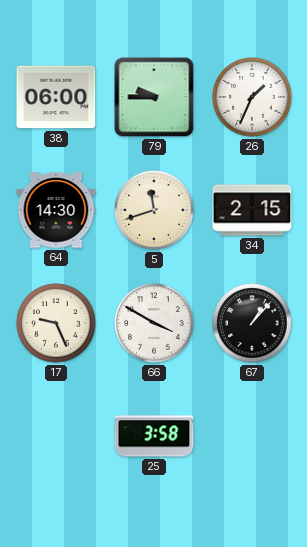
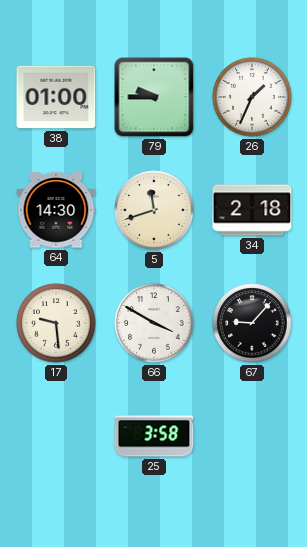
38: 06:00 -> 01:00 (56, 97)
34: 2:15 -> 2:18 (252, 210)
17: 9:26 -> 9:29 (56, 323)
67: 1:07 -> 9:07 (252, 323)
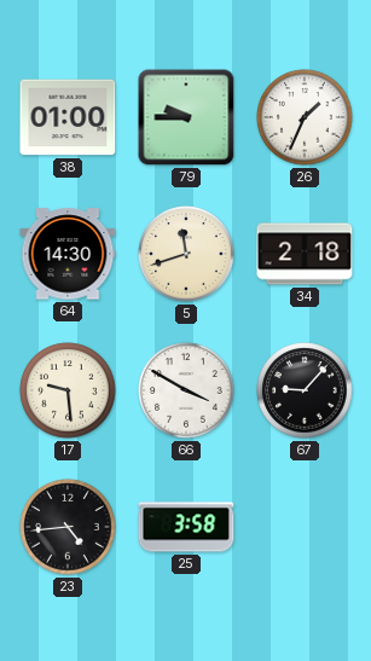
23: none -> 4:44 (68, 527)
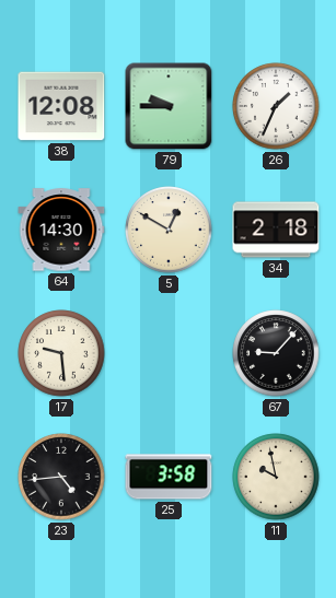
38: 01:00 -> 12:08 (61, 106)
5: 11:42 -> 12:50 (169, 230)
66: 3:50 -> none (186, 390)
11: none -> 9:58 (276, 477)
